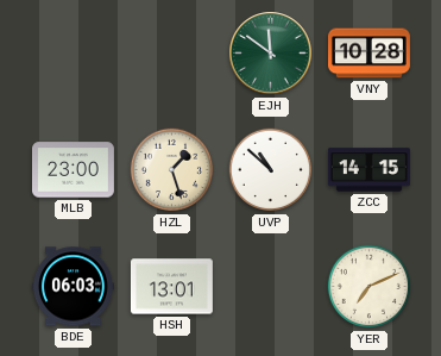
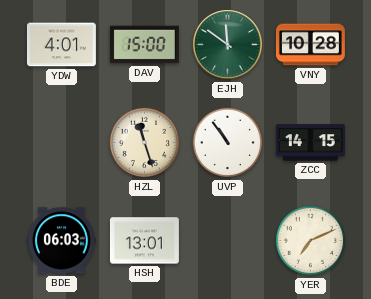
YDW: none -> 4:01 (61, 45)
DAV: none -> 15:00 (144, 45)
MLB: 23:00 -> none (73, 170)
HZL: 1:27 -> 11:27 (145, 143)
UVP: 10:52 -> 10:54 (228, 143)
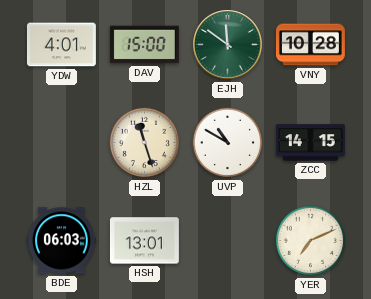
UVP: 10:54 -> 10:50 (228, 143)
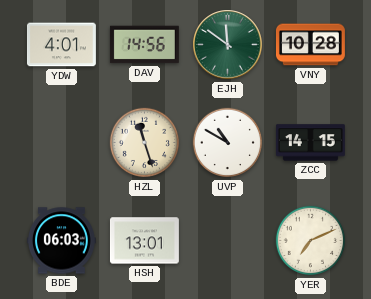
DAV: 15:00 -> 14:56 (144, 45)
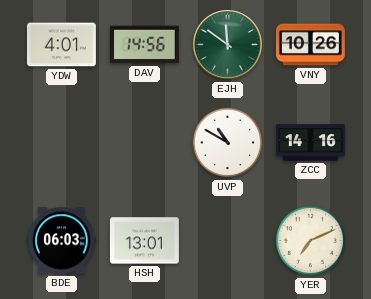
VNY: 10:28 -> 10:26 (310, 45)
HZL: 11:27 -> none (145, 143)
ZCC: 14:15 -> 14:16 (310, 143)
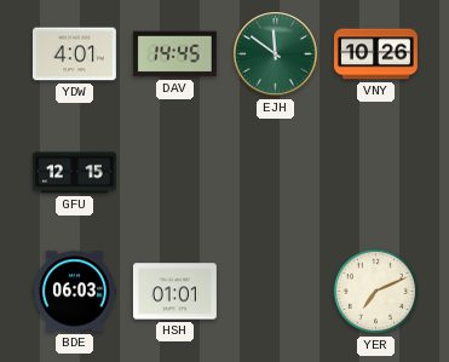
DAV: 14:56 -> 14:45 (174, 54)
GFU: none -> 12:15 (74, 173)
UVP: 10:50 -> none (228, 143)
ZCC: 14:16 -> none (310, 143)
HSH: 13:01 -> 01:01 (174, 292)
